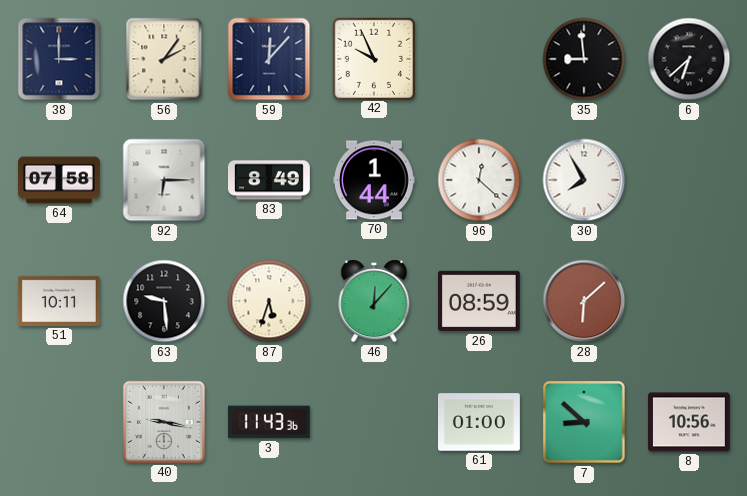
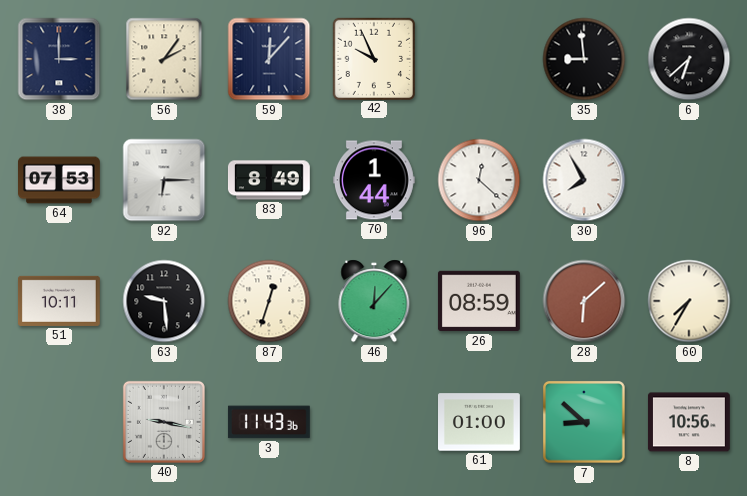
64: 07:58 -> 07:53 (60, 180)
87: 5:33 -> 12:33 (269, 301)
60: none -> 7:35 (689, 301)
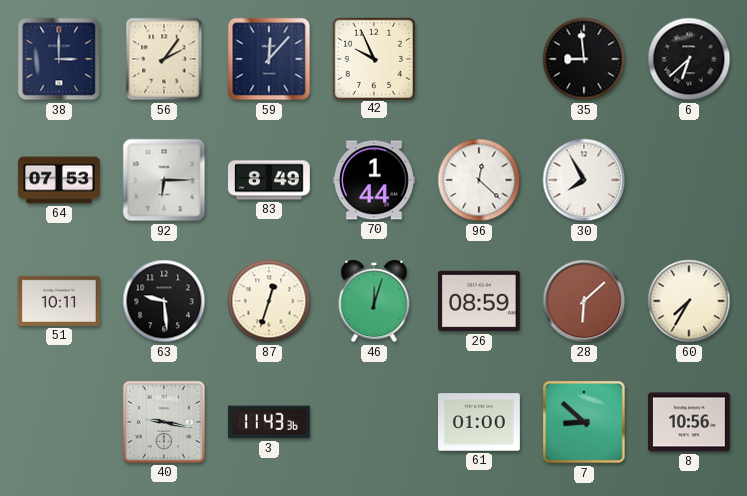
46: 12:07 -> 12:03 (374, 301)
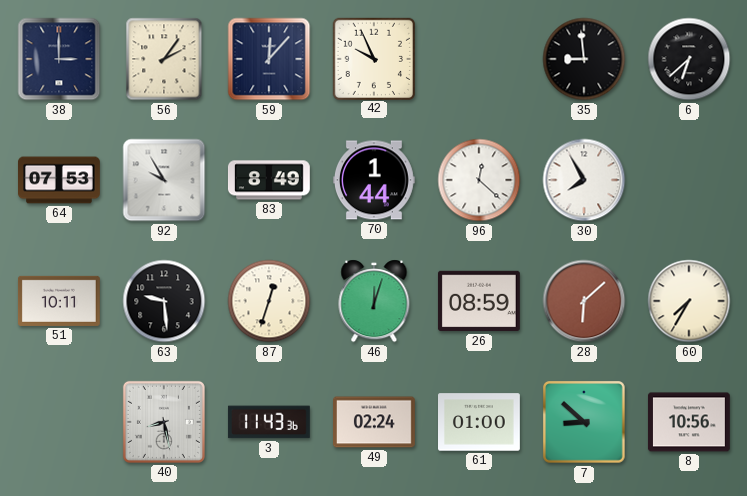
92: 6:15 -> 9:55 (164, 180)
40: 9:17 -> 8:28 (164, 422)
49: none -> 02:24 (375, 422)
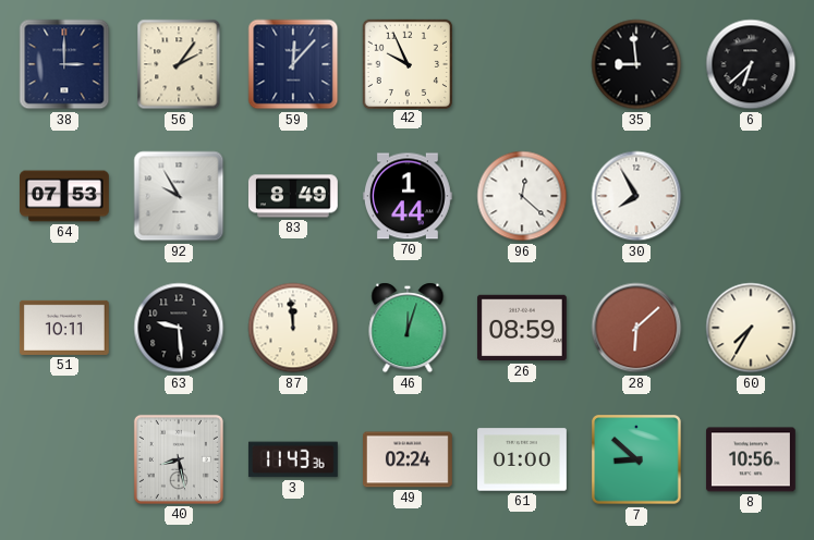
87: 12:33 -> 11:59 (293, 328)
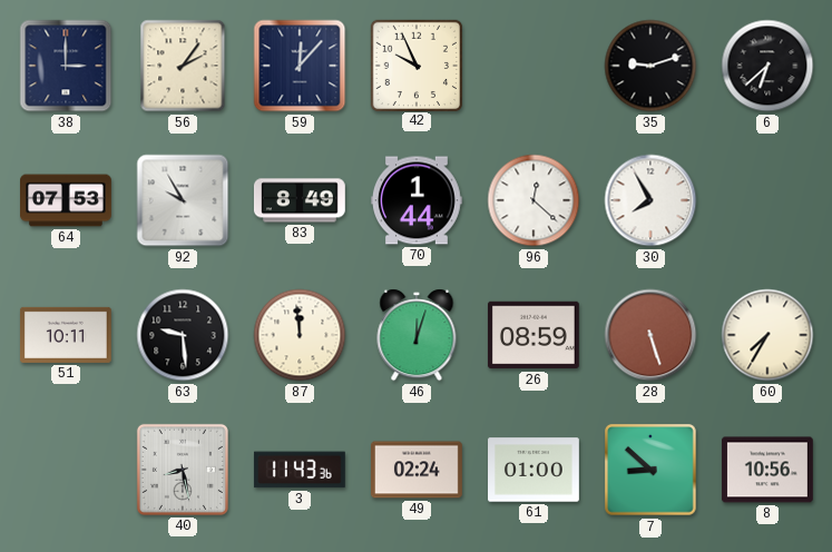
35: 8:59 -> 9:12 (650, 66)
28: 6:08 -> 5:27 (650, 335)
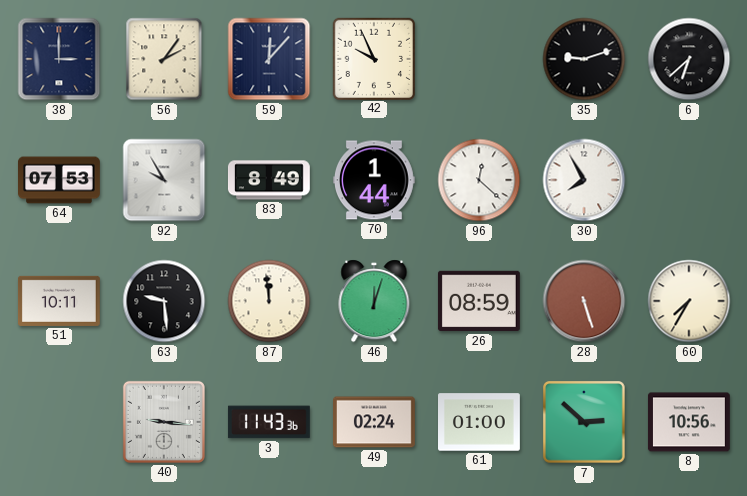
40: 8:28 -> 9:16 (164, 422)
7: 8:52 -> 2:52 (585, 423)
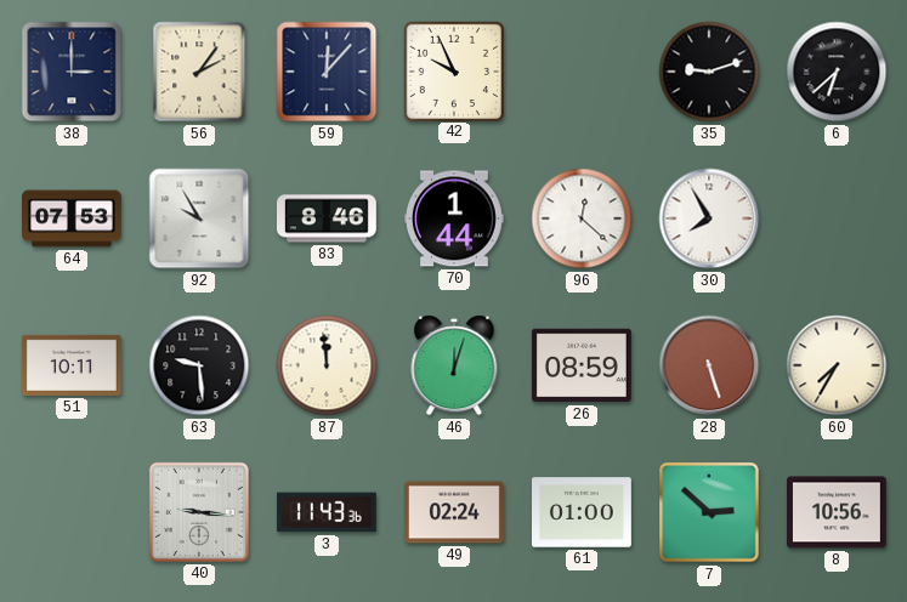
83: 8:49 -> 8:46 (327, 218)
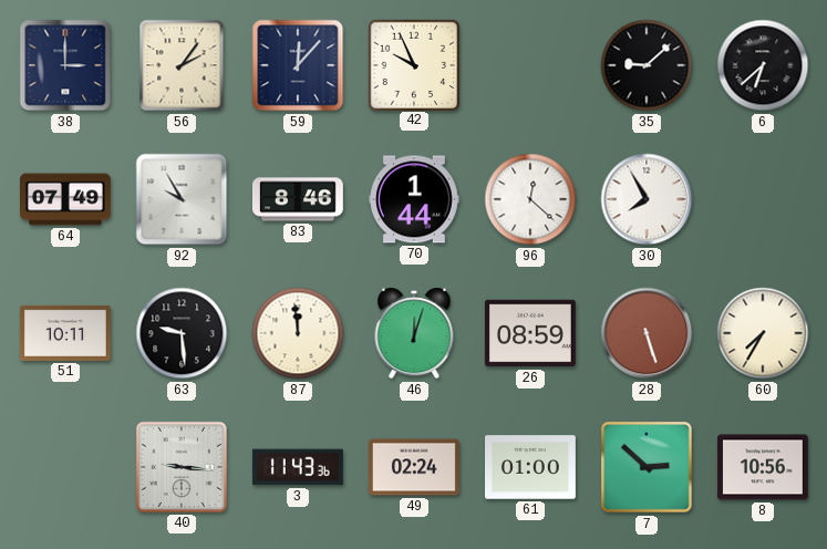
35: 9:12 -> 9:08 (647, 65)
64: 07:53 -> 07:49 (66, 199)
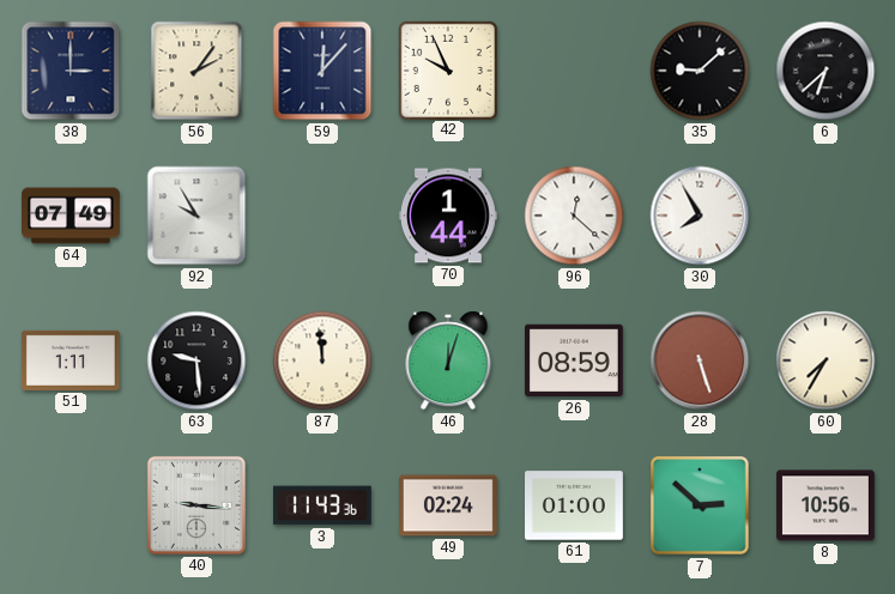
83: 8:46 -> none (298, 199)
51: 10:11 -> 1:11 (71, 360)
